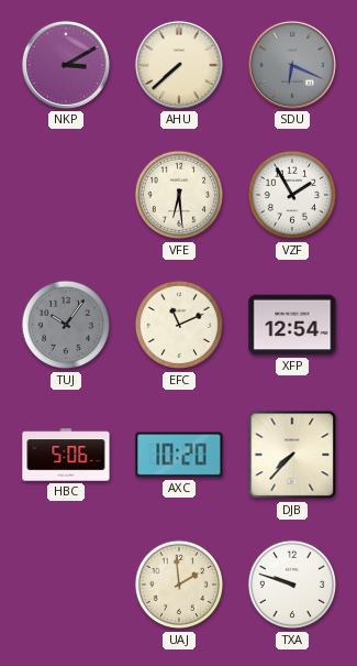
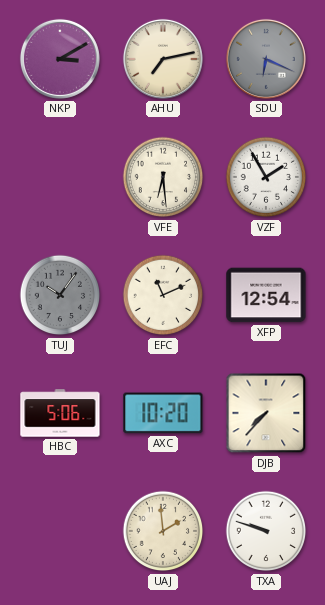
AHU: 7:38 -> 7:13 (163, 59)
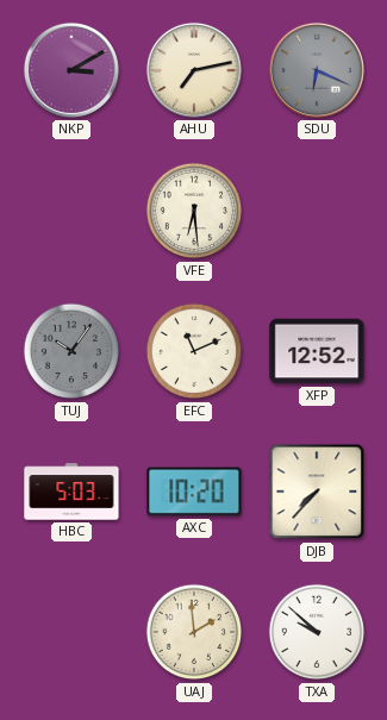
VZF: 1:55 -> none (266, 177)
XFP: 12:54 -> 12:52 (317, 351)
HBC: 5:06 -> 5:03 (71, 492)
TXA: 9:48 -> 9:52 (317, 632)
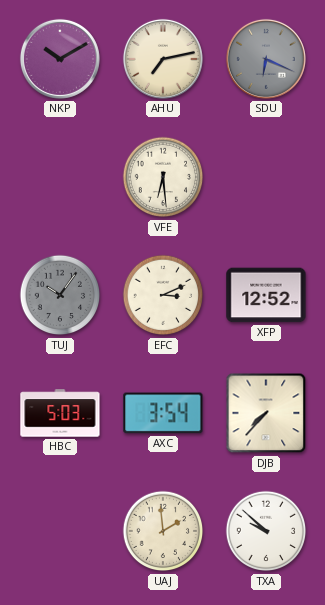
NKP: 3:10 -> 10:10 (60, 59)
EFC: 11:11 -> 3:11 (163, 295)
AXC: 10:20 -> 3:54 (163, 413)
